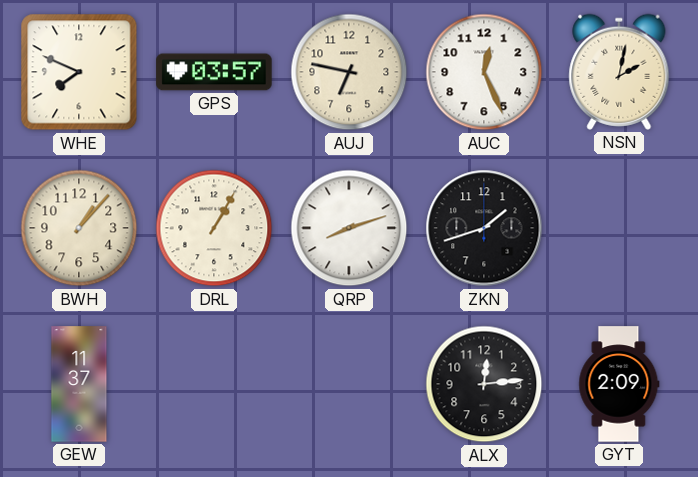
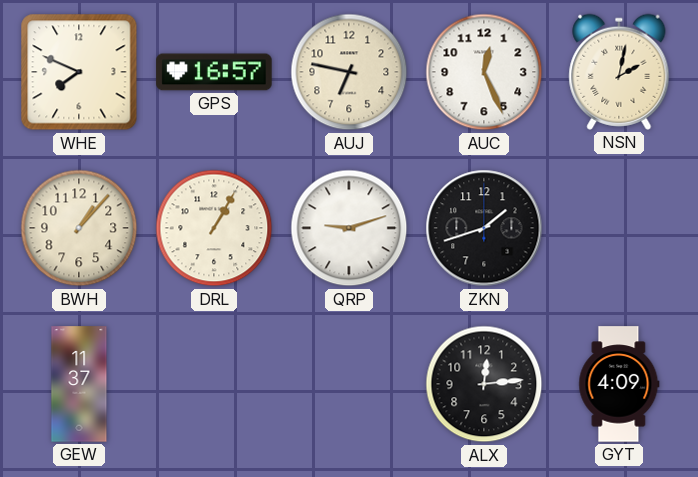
GPS: 03:57 -> 16:57 (214, 72)
QRP: 8:12 -> 9:12 (349, 228)
GYT: 2:09 -> 4:09 (619, 384)
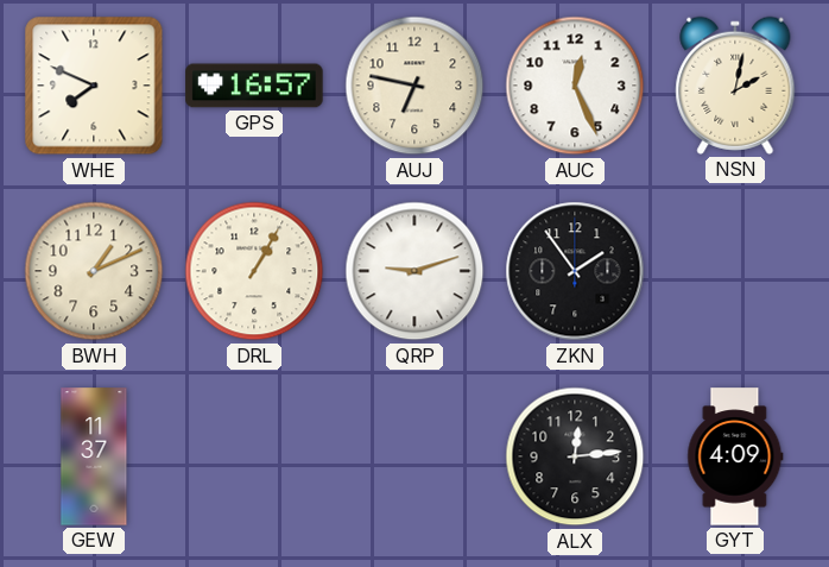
BWH: 1:07 -> 1:11 (94, 271)
ZKN: 1:42 -> 1:54 (575, 271)
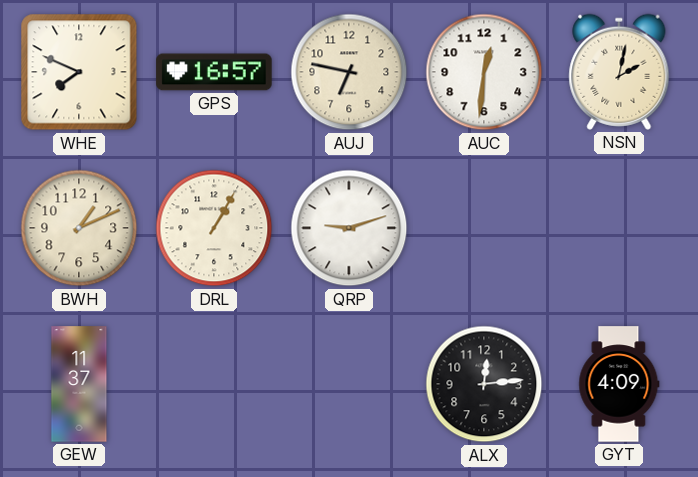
AUC: 12:26 -> 12:31 (484, 72)
ZKN: 1:54 -> none (575, 271)
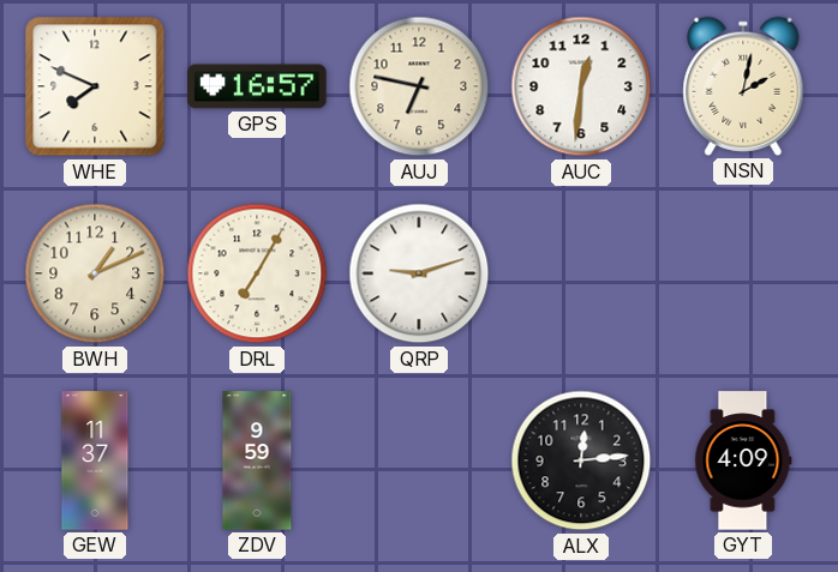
DRL: 1:05 -> 7:05 (257, 273)
ZDV: none -> 9:59 (257, 460)
